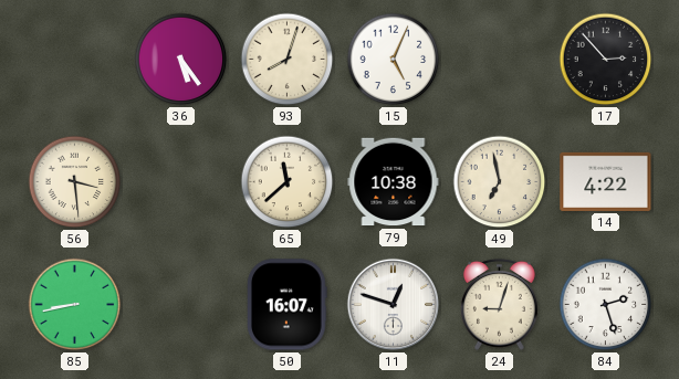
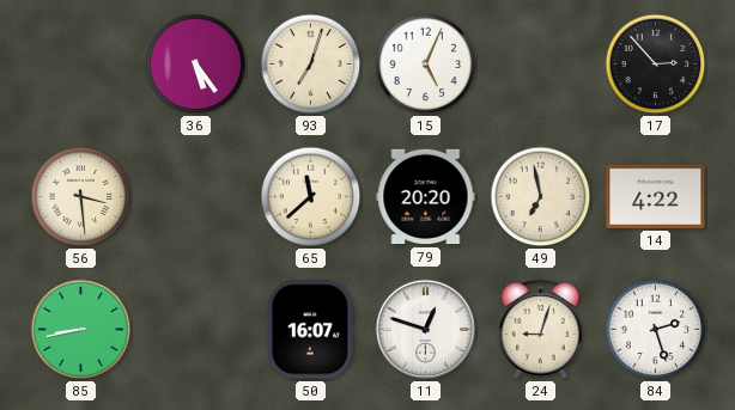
93: 8:03 -> 7:03 (311, 65)
79: 10:38 -> 20:20 (426, 197)
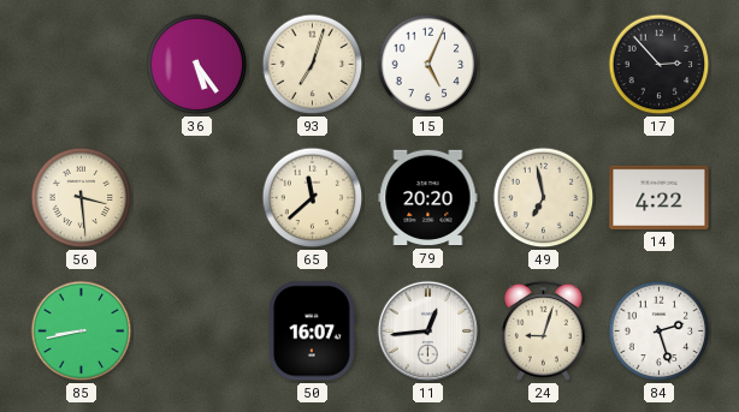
11: 12:48 -> 12:44 (428, 332)
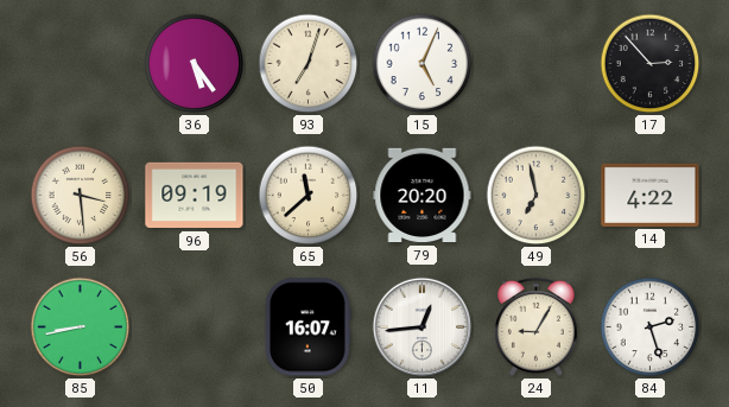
96: none -> 09:19 (195, 196)
24: 9:03 -> 9:05 (535, 326)
